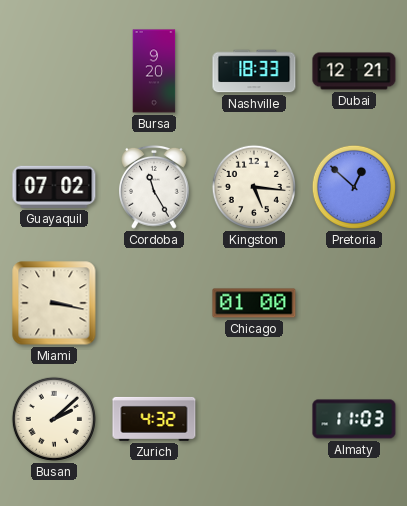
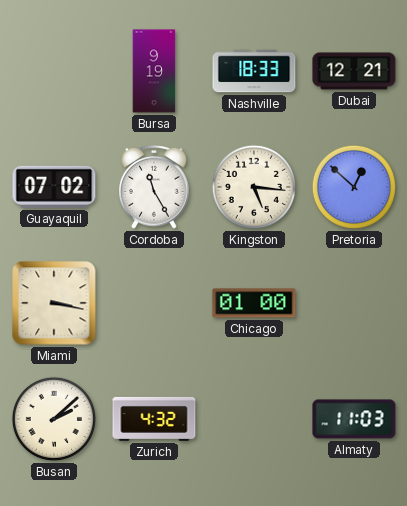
Bursa: 9:20 -> 9:19 (154, 71)
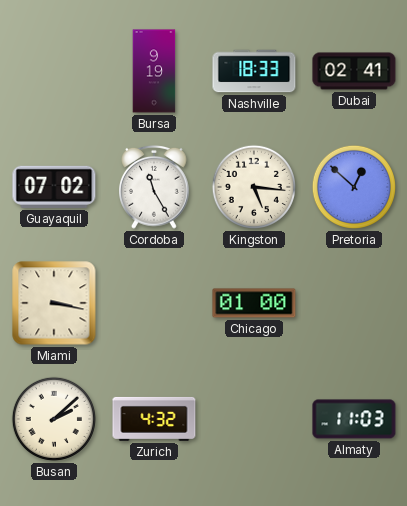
Dubai: 12:21 -> 02:41 (354, 71)
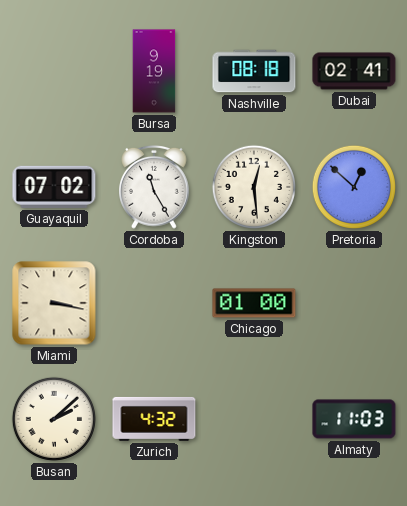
Nashville: 18:33 -> 08:18 (254, 71)
Kingston: 5:16 -> 12:29 (254, 187)
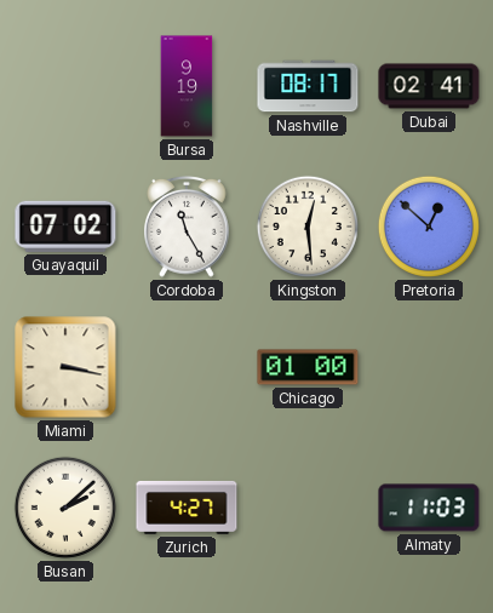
Nashville: 08:18 -> 08:17 (308, 86)
Zurich: 4:32 -> 4:27 (187, 508)
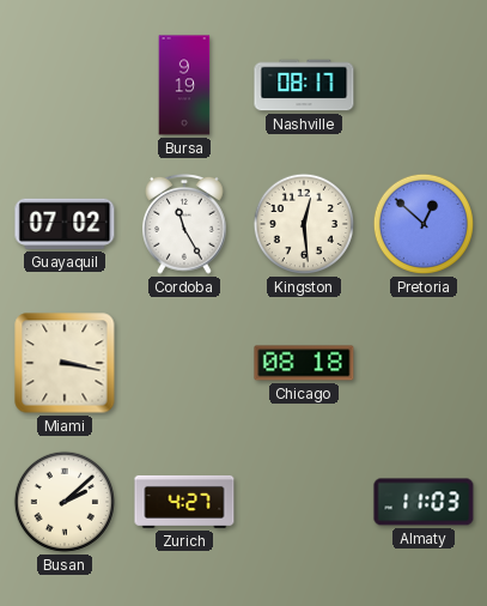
Dubai: 02:41 -> none (429, 86)
Chicago: 01:00 -> 08:18 (304, 363)
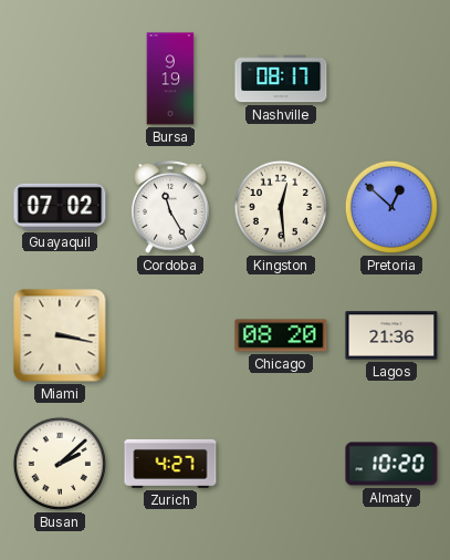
Chicago: 08:18 -> 08:20 (281, 335)
Lagos: none -> 21:36 (391, 335)
Almaty: 11:03 -> 10:20 (391, 464)
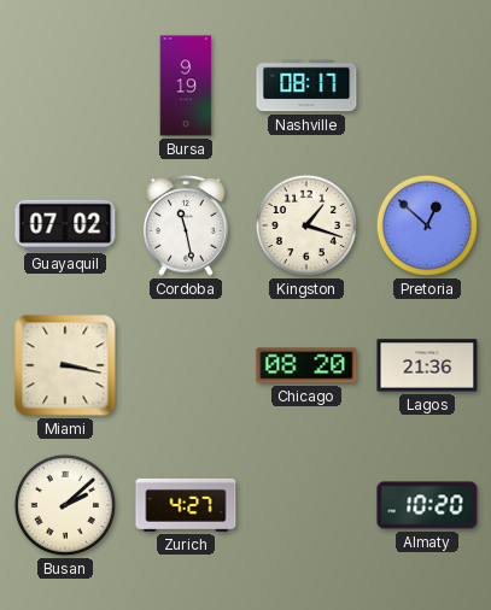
Cordoba: 11:25 -> 11:28 (187, 225)
Kingston: 12:29 -> 1:18 (306, 225)
